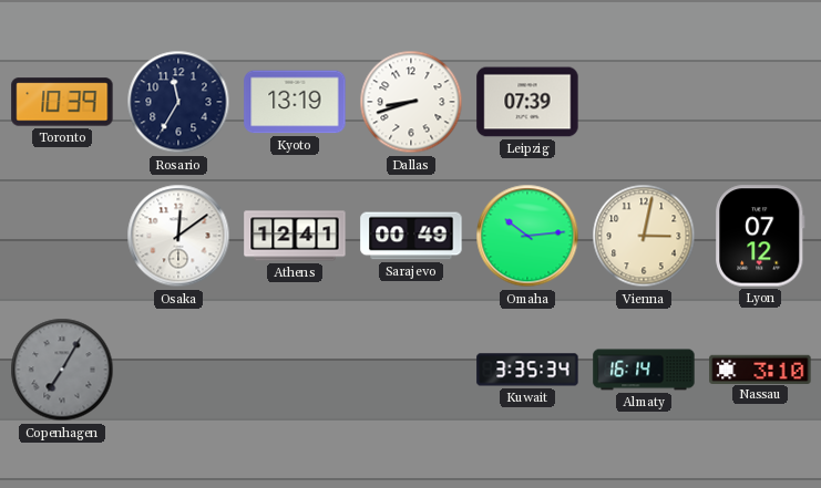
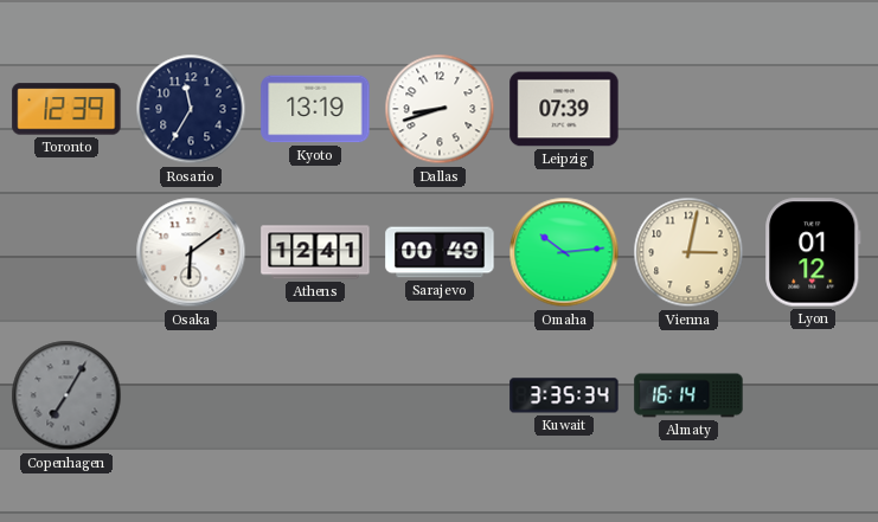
Toronto: 10:39 -> 12:39 (66, 109)
Osaka: 12:09 -> 6:09 (191, 252)
Lyon: 07:12 -> 01:12 (813, 252)
Nassau: 3:10 -> none (760, 368)
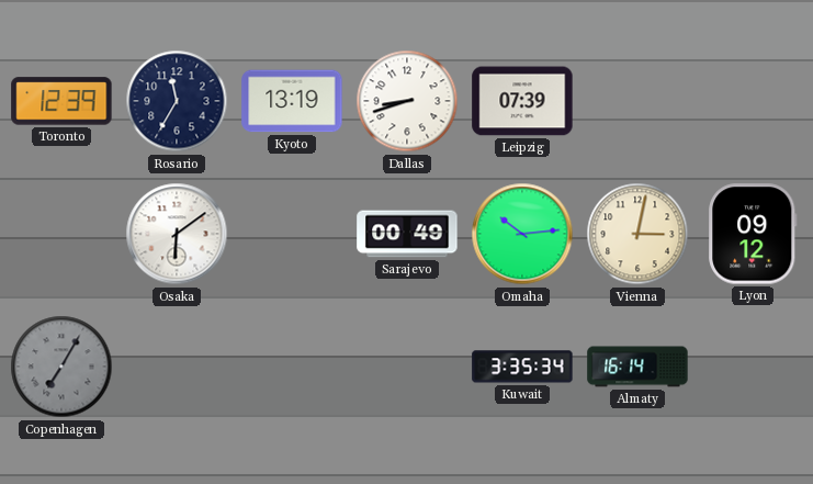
Athens: 12:41 -> none (315, 252)
Lyon: 01:12 -> 09:12 (753, 234)
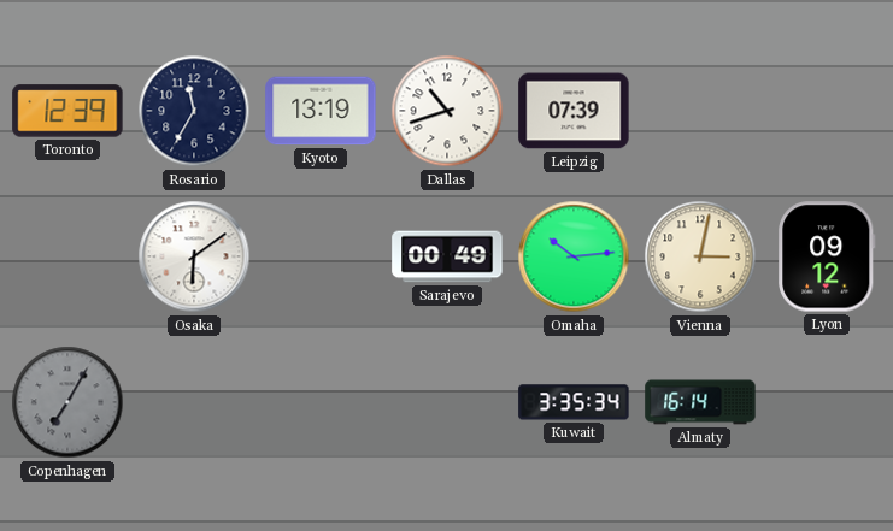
Dallas: 8:42 -> 10:42 (447, 111)
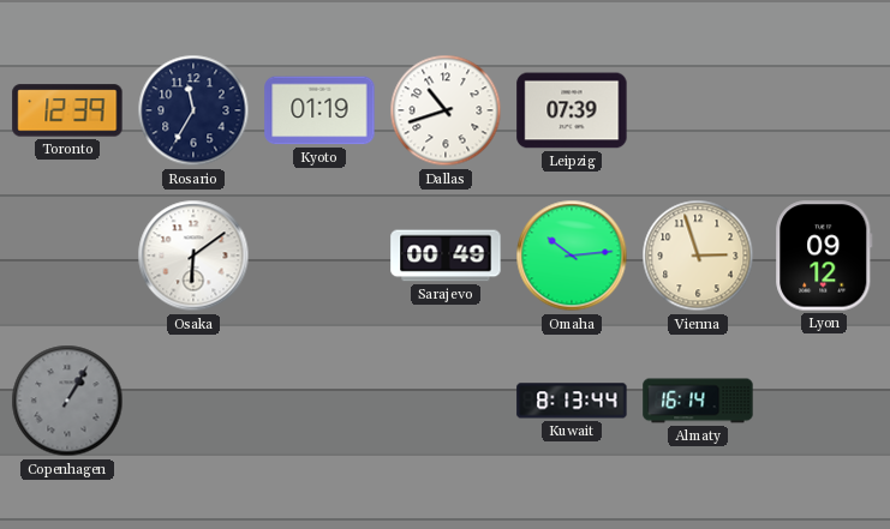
Kyoto: 13:19 -> 01:19 (319, 110)
Vienna: 3:02 -> 2:57 (698, 256)
Copenhagen: 7:05 -> 1:05 (67, 401)
Kuwait: 3:35 -> 8:13 (572, 401)
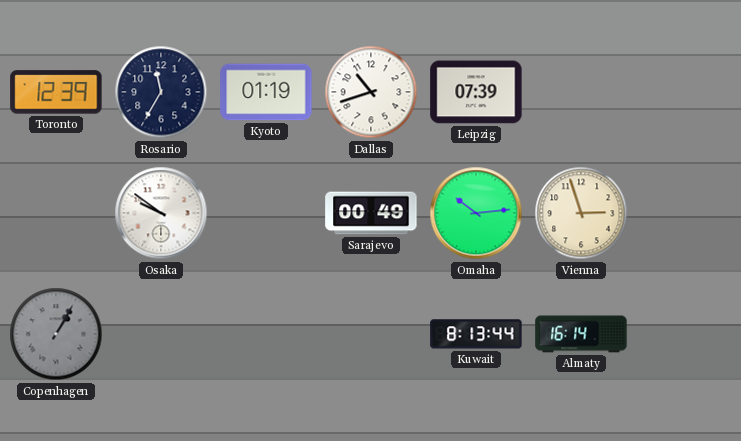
Osaka: 6:09 -> 9:51 (161, 213)
Lyon: 09:12 -> none (824, 256)
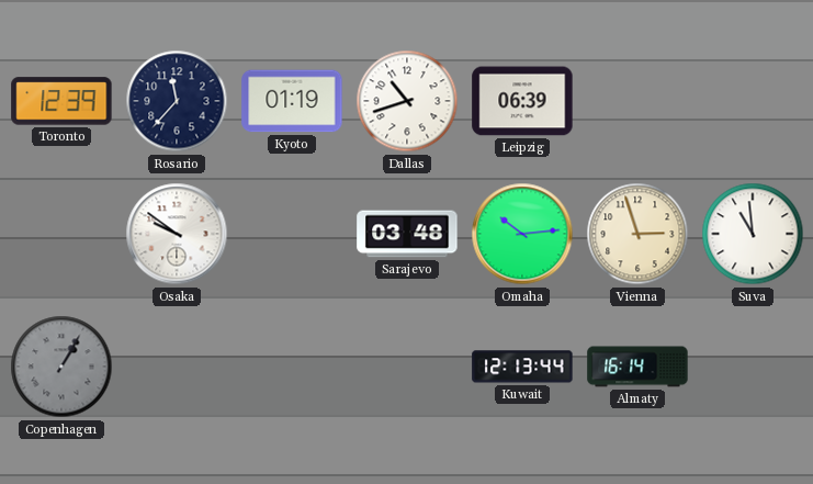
Rosario: 11:35 -> 11:37 (177, 101)
Leipzig: 07:39 -> 06:39 (522, 101)
Sarajevo: 00:49 -> 03:48 (407, 234)
Suva: none -> 10:59 (753, 234)
Kuwait: 8:13 -> 12:13 (522, 367)
